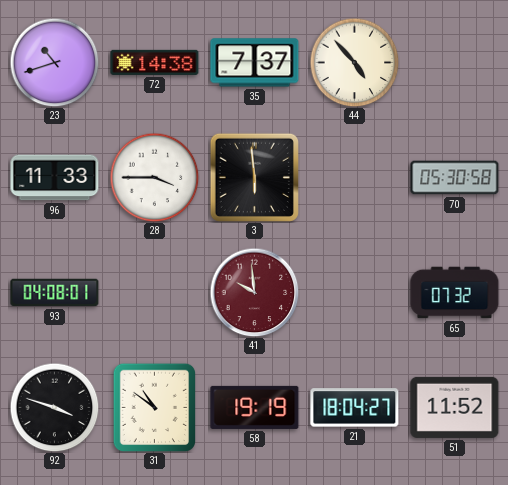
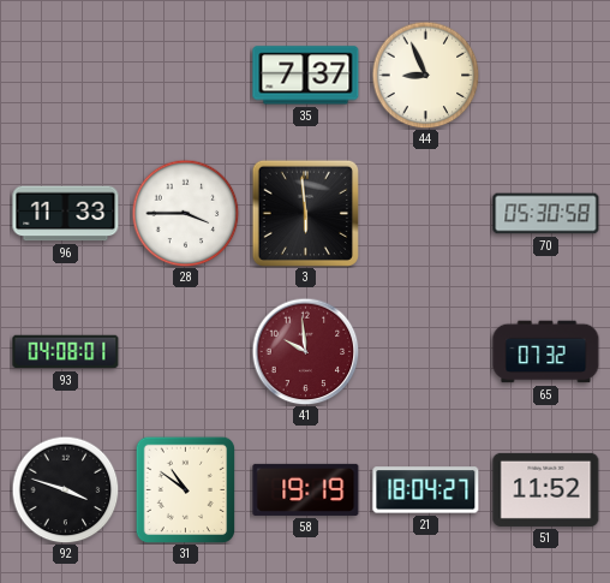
23: 10:42 -> none (54, 62)
72: 14:38 -> none (155, 62)
44: 4:53 -> 8:56 (425, 75)
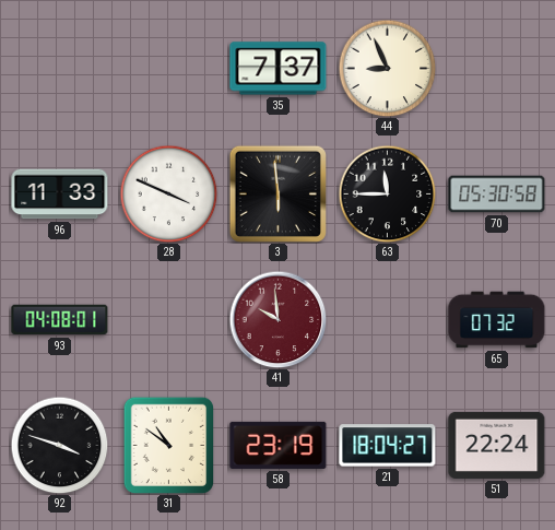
28: 3:45 -> 3:49 (168, 193)
63: none -> 11:45 (387, 193)
58: 19:19 -> 23:19 (279, 445)
51: 11:52 -> 22:24 (497, 445)
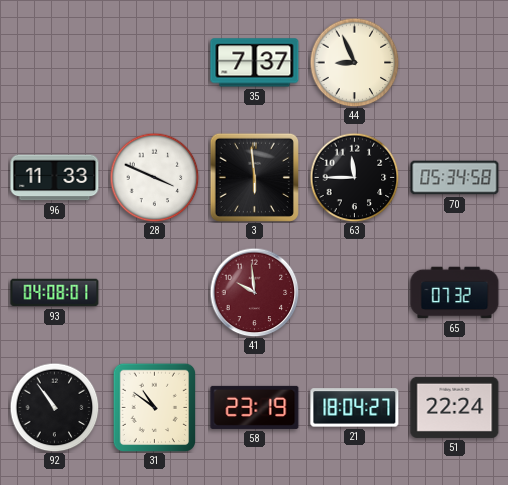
70: 05:30 -> 05:34 (455, 178)
92: 3:48 -> 10:54 (54, 407)
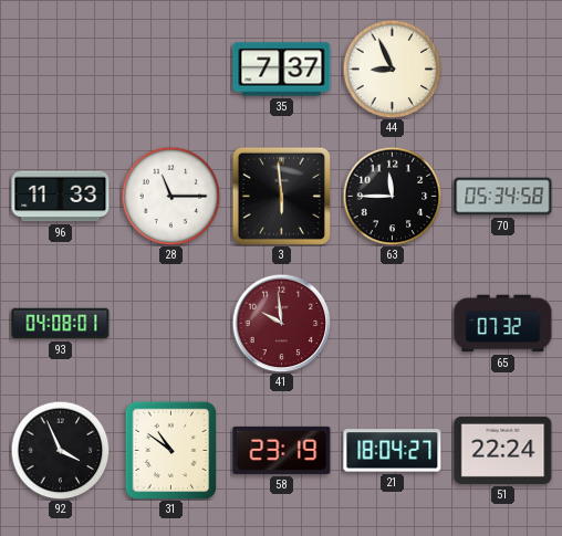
28: 3:49 -> 11:15 (170, 196)
92: 10:54 -> 3:56 (60, 450)
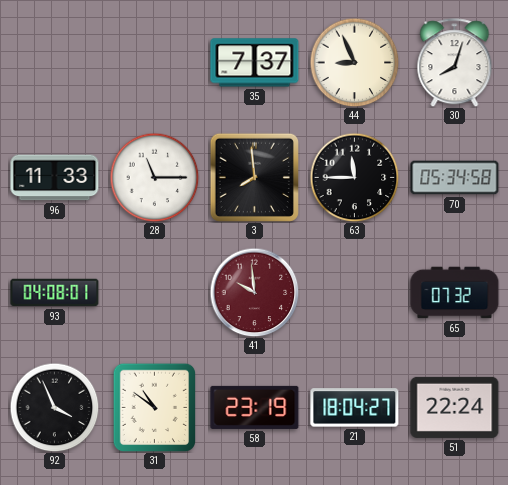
30: none -> 8:03 (455, 63)
3: 5:59 -> 7:59 (254, 177)
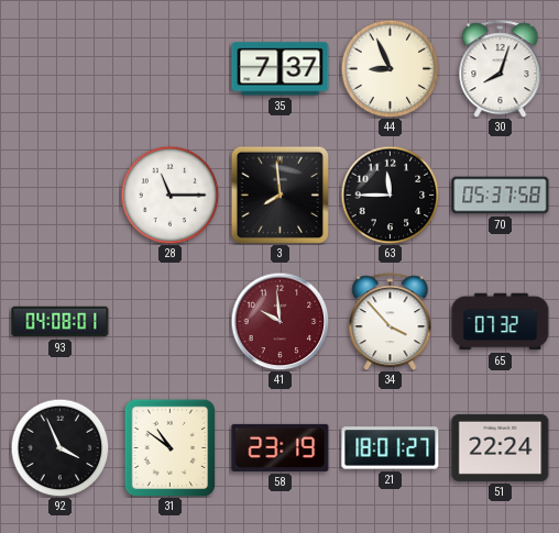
96: 11:33 -> none (55, 178)
70: 05:34 -> 05:37 (501, 196)
34: none -> 3:53 (391, 322)
21: 18:04 -> 18:01 (391, 448)
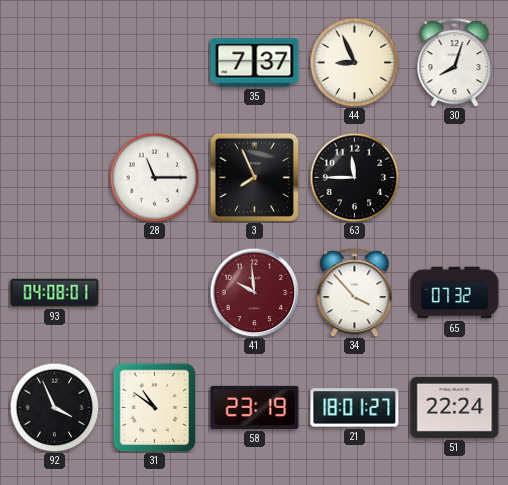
3: 7:59 -> 7:56 (254, 177)
70: 05:37 -> none (501, 196)
